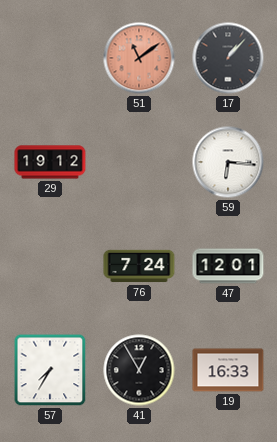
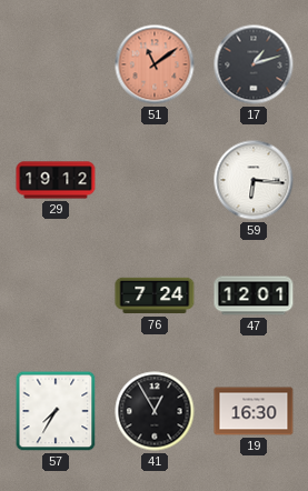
17: 1:07 -> 1:12 (254, 64)
19: 16:33 -> 16:30 (254, 411)
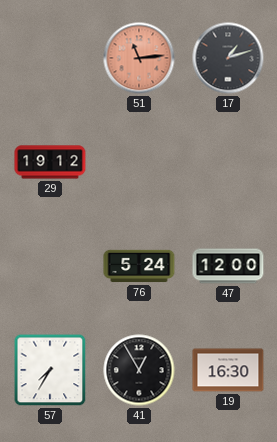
51: 11:09 -> 11:14 (139, 58)
59: 6:16 -> none (254, 180)
76: 7:24 -> 5:24 (139, 266)
47: 12:01 -> 12:00 (228, 266)
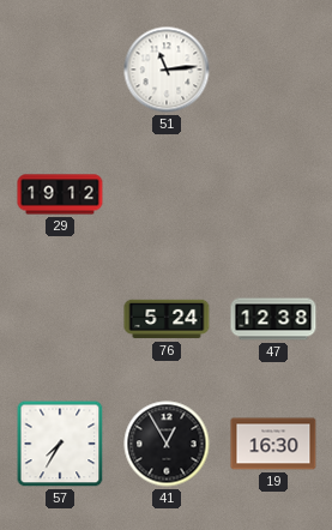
51 dial: salmon -> white (167, 70)
17: 1:12 -> none (228, 58)
47: 12:00 -> 12:38 (273, 319)
